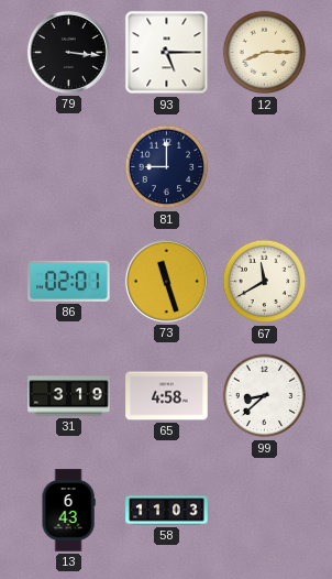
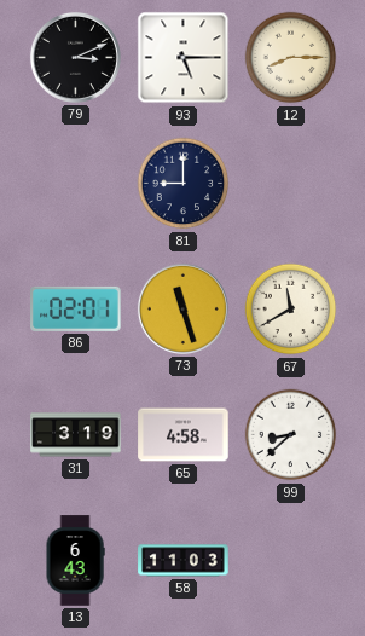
79: 3:16 -> 3:11 (75, 57)
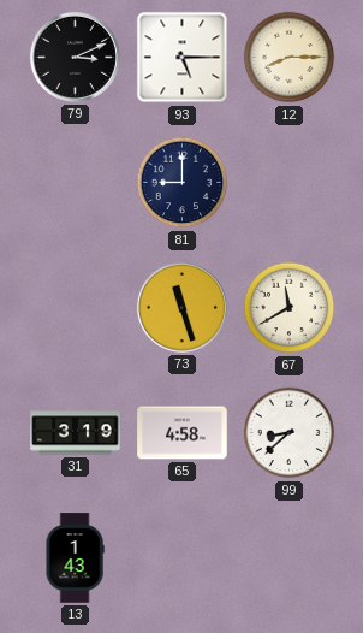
86: 02:01 -> none (76, 308)
13: 6:43 -> 1:43 (75, 558)
58: 11:03 -> none (184, 561)
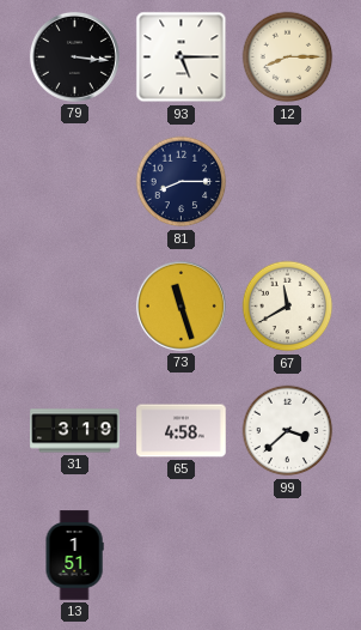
79: 3:11 -> 3:16 (74, 56)
81: 9:00 -> 8:15 (182, 182)
99: 8:38 -> 3:38 (288, 431)
13: 1:43 -> 1:51 (74, 556)
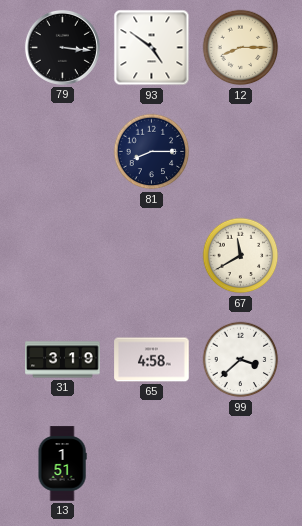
93: 5:15 -> 4:51 (152, 48)
73: 11:27 -> none (180, 305)
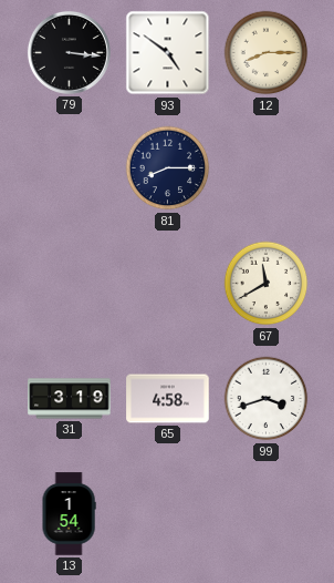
99: 3:38 -> 3:42 (267, 399)
13: 1:51 -> 1:54 (69, 514)
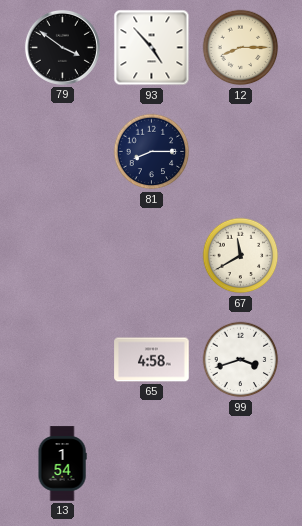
79: 3:16 -> 3:51 (62, 47)
93: 4:51 -> 4:53 (152, 48)
31: 3:19 -> none (70, 399)
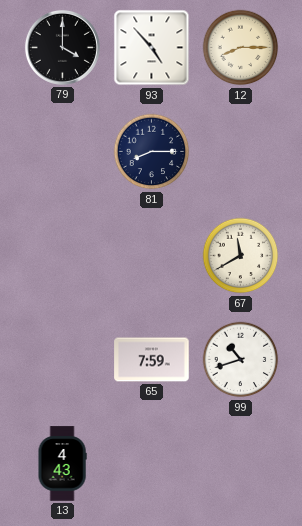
79: 3:51 -> 4:00 (62, 47)
65: 4:58 -> 7:59 (152, 360)
99: 3:42 -> 10:42 (241, 360)
13: 1:54 -> 4:43 (62, 464)
